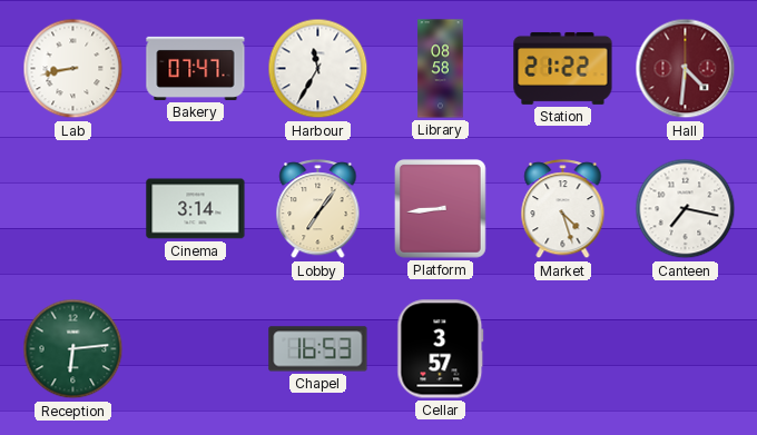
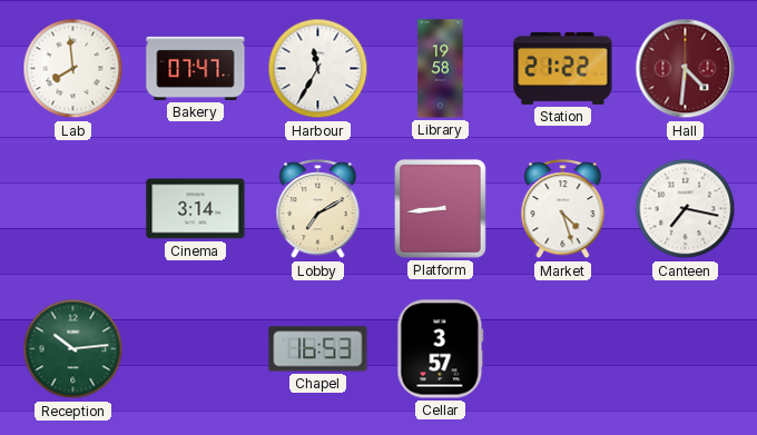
Lab: 8:43 -> 7:59 (73, 69)
Library: 08:58 -> 19:58 (441, 69)
Lobby: 7:06 -> 7:10 (318, 209)
Reception: 6:14 -> 10:14 (73, 349)
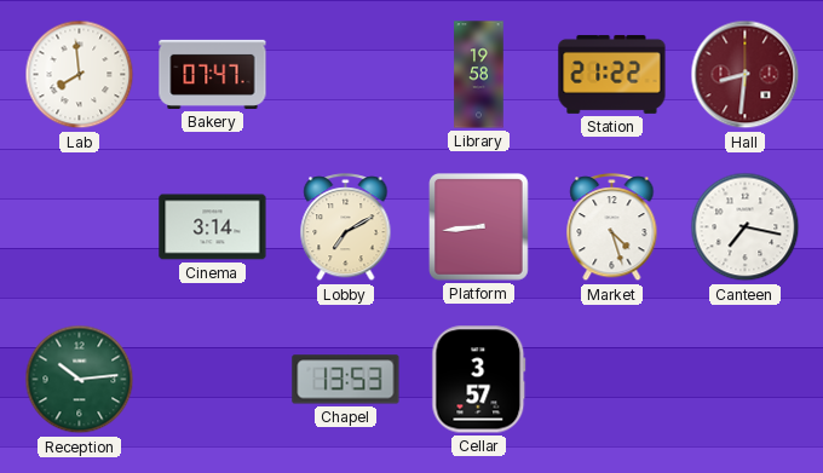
Harbour: 11:35 -> none (318, 69)
Hall: 4:31 -> 8:31 (746, 75)
Chapel: 16:53 -> 13:53 (346, 380)
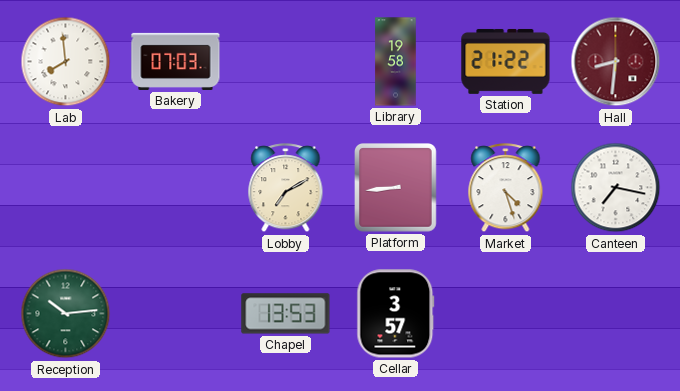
Bakery: 07:47 -> 07:03 (176, 61)
Cinema: 3:14 -> none (213, 227)
